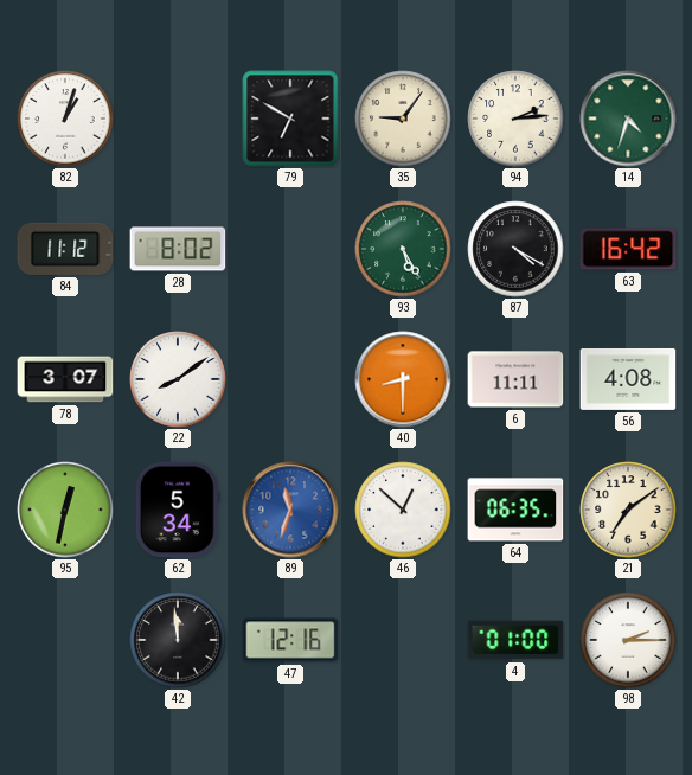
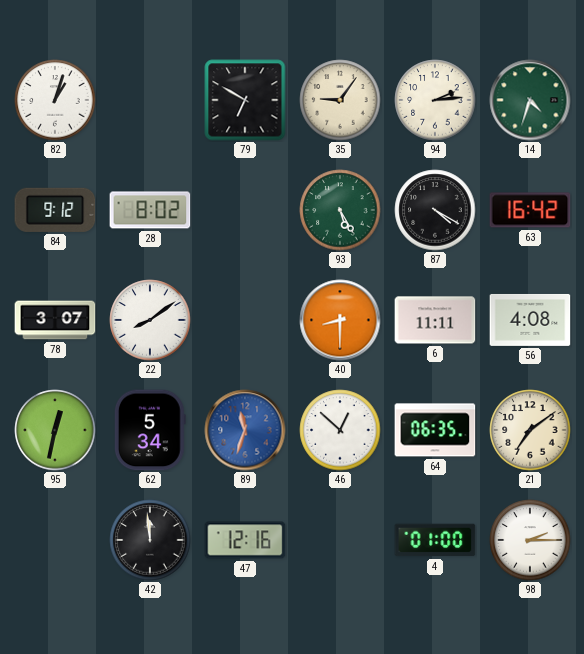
84: 11:12 -> 9:12 (55, 210)
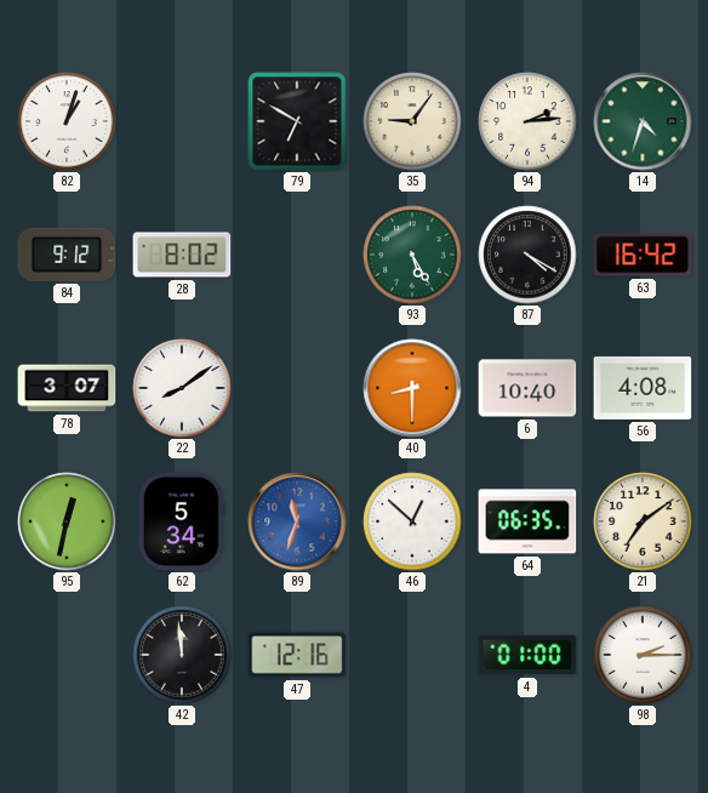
6: 11:11 -> 10:40 (527, 388)
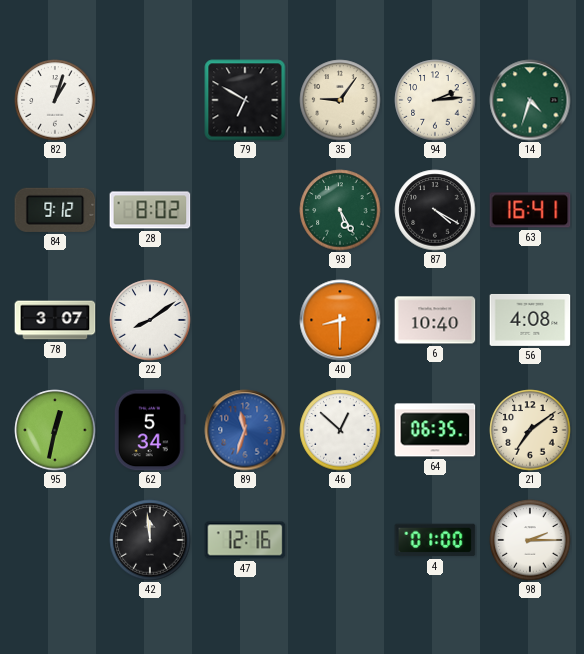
63: 16:42 -> 16:41 (530, 210)
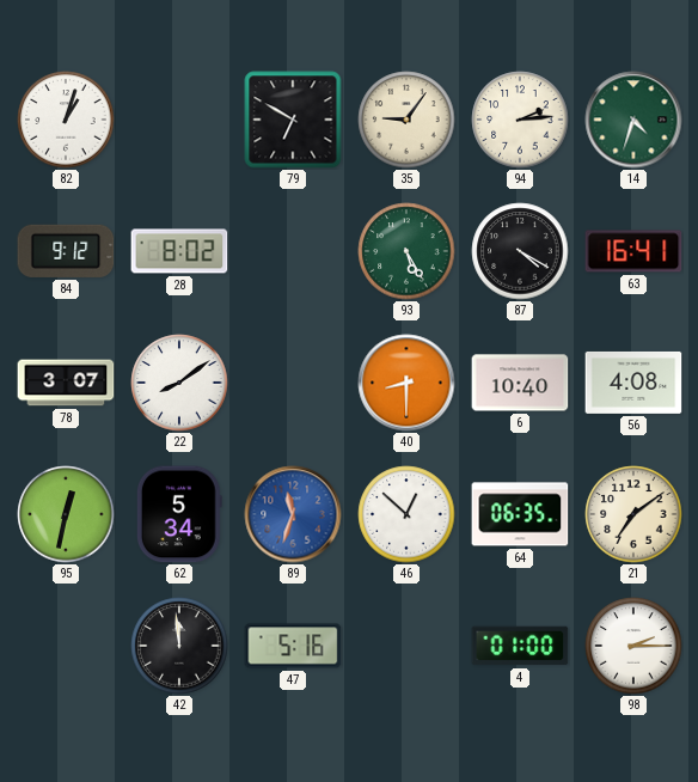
47: 12:16 -> 5:16 (293, 646)
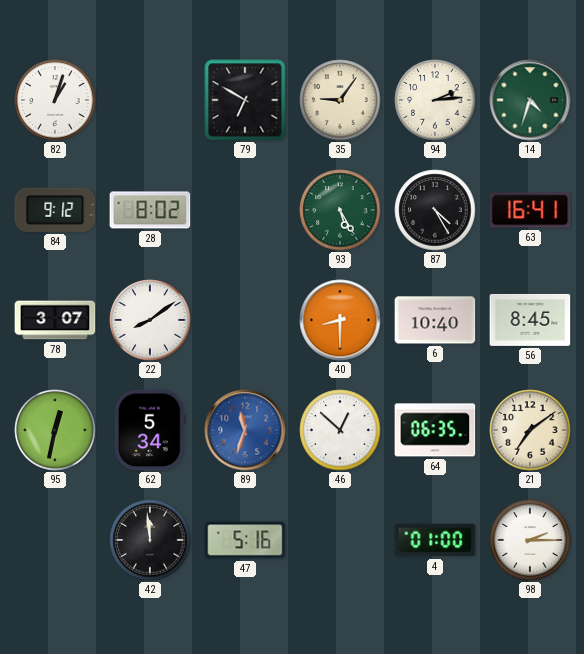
87: 4:20 -> 4:25 (435, 210)
56: 4:08 -> 8:45 (530, 320)
